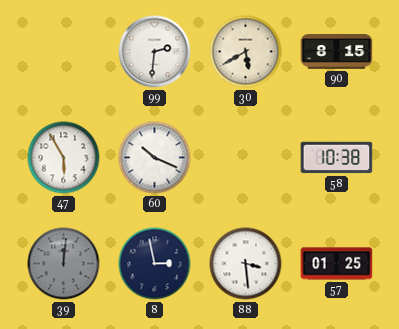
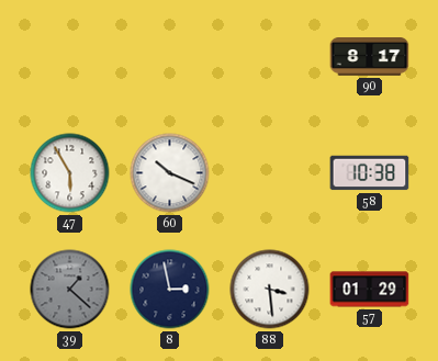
99: 2:31 -> none (155, 52)
30: 5:40 -> none (246, 52)
90: 8:15 -> 8:17 (370, 57)
39: 12:01 -> 1:22 (70, 290)
57: 01:25 -> 01:29 (370, 290)
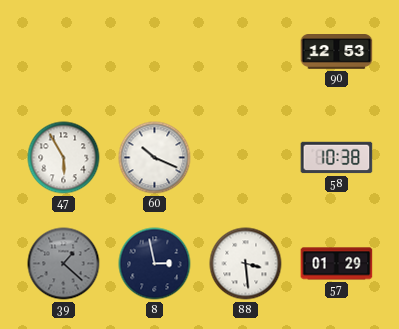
90: 8:17 -> 12:53 (337, 52)
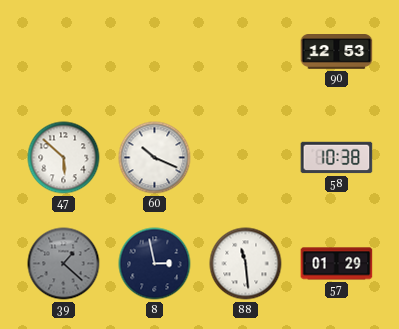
47: 5:55 -> 5:52 (64, 158)
88: 3:29 -> 11:29 (246, 264)
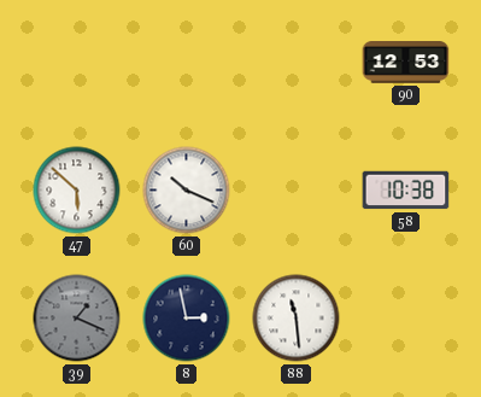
39: 1:22 -> 1:19 (77, 319)
57: 01:29 -> none (337, 264)
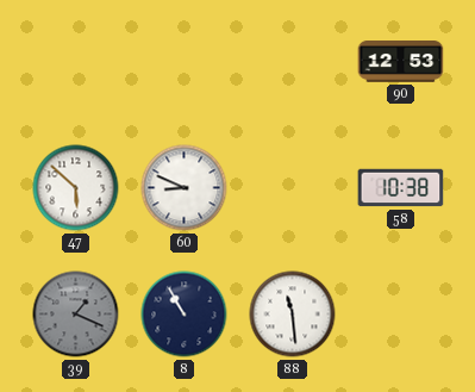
60: 10:19 -> 8:49 (185, 188)
8: 2:58 -> 10:55 (185, 315)
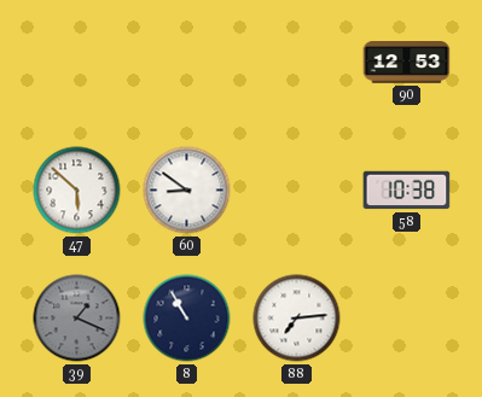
60: 8:49 -> 8:51 (187, 191)
88: 11:29 -> 7:14 (297, 319)
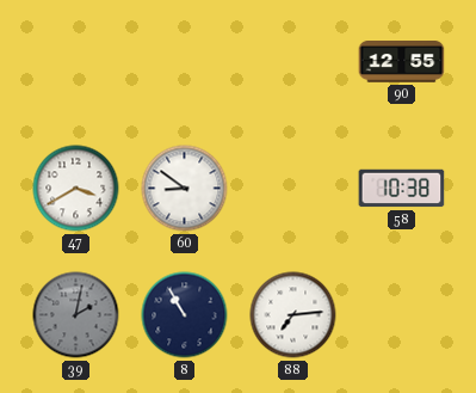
90: 12:53 -> 12:55 (402, 62)
47: 5:52 -> 3:40 (76, 189)
39: 1:19 -> 2:02 (76, 315)
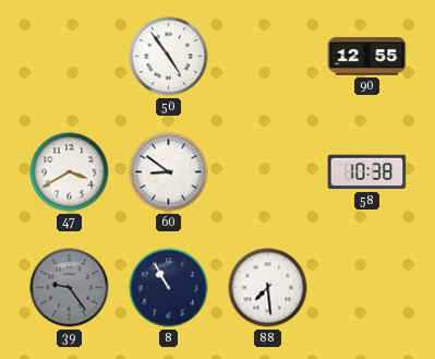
50: none -> 4:54 (169, 57)
39: 2:02 -> 9:24 (70, 288)
88: 7:14 -> 7:29 (268, 288)
